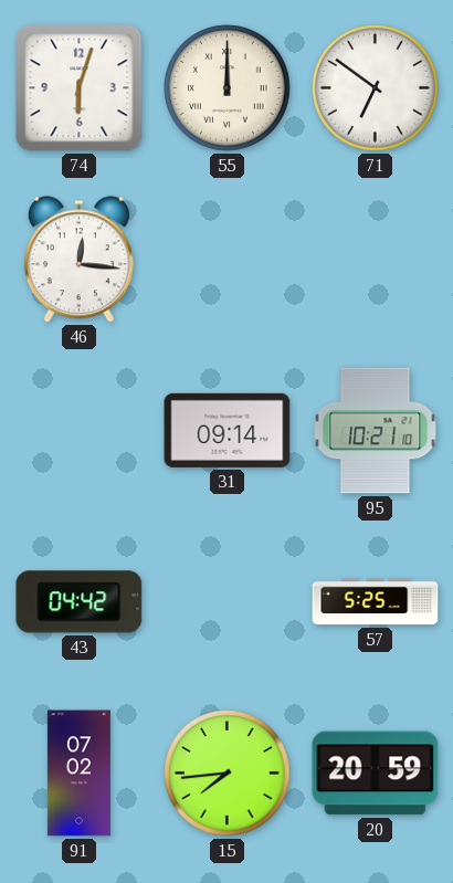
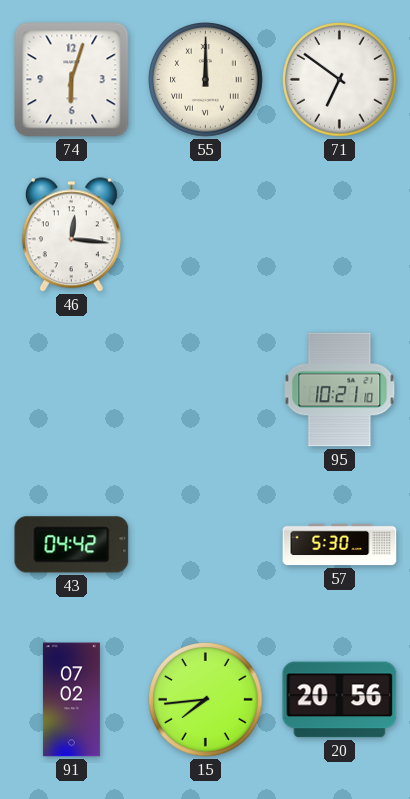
31: 09:14 -> none (228, 430)
57: 5:25 -> 5:30 (340, 545)
20: 20:59 -> 20:56 (340, 700)
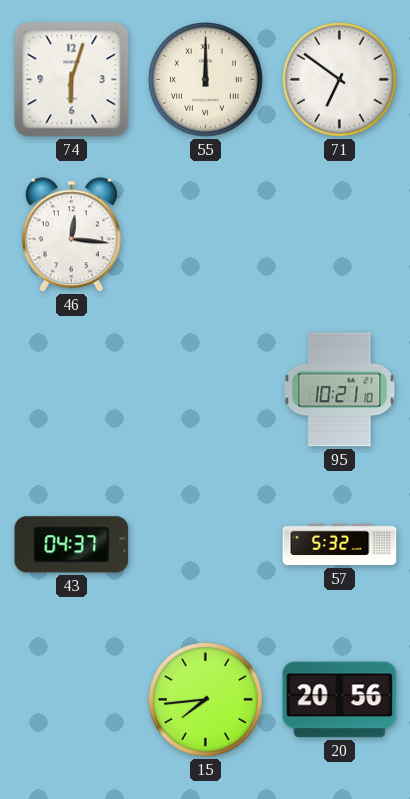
43: 04:42 -> 04:37 (72, 545)
57: 5:30 -> 5:32 (340, 545)
91: 07:02 -> none (71, 700)
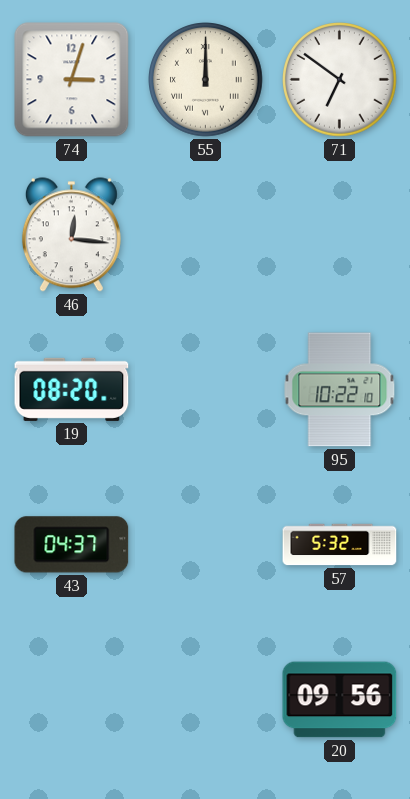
74: 6:03 -> 3:03 (72, 80)
19: none -> 08:20 (72, 389)
95: 10:21 -> 10:22 (340, 390)
15: 7:44 -> none (206, 700)
20: 20:56 -> 09:56 (340, 700)
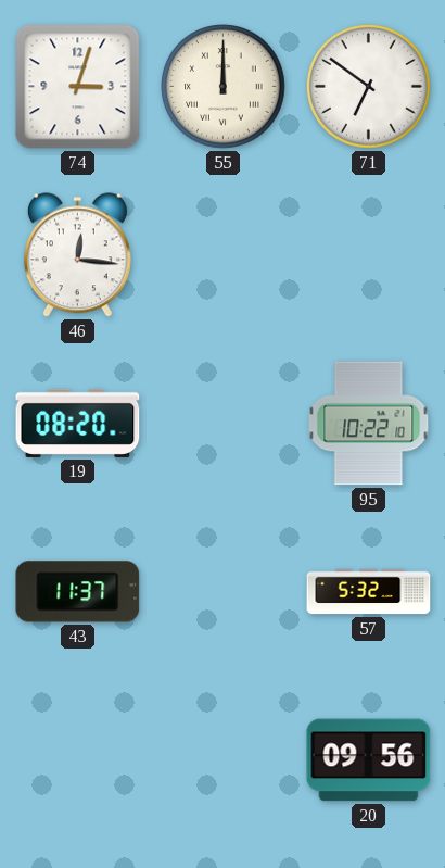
43: 04:37 -> 11:37 (78, 592)
